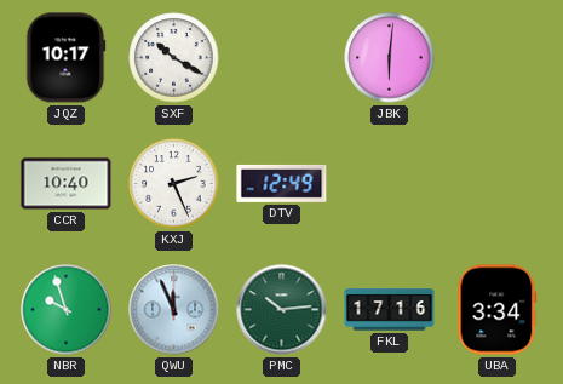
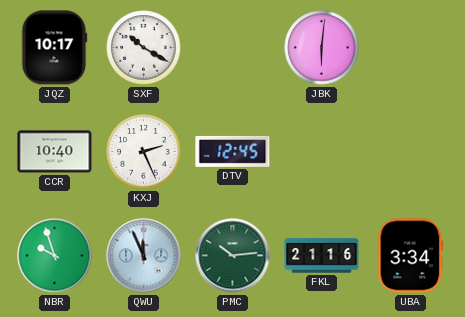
DTV: 12:49 -> 12:45 (233, 151)
FKL: 17:16 -> 21:16 (322, 256)
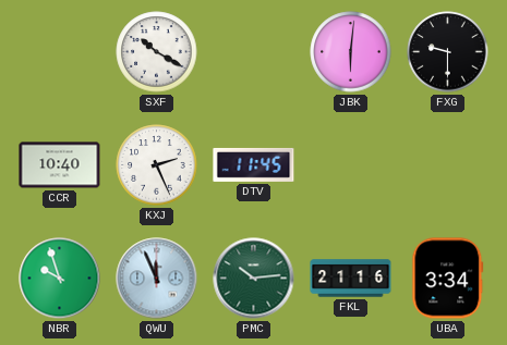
JQZ: 10:17 -> none (55, 48)
FXG: none -> 9:30 (448, 52)
DTV: 12:45 -> 11:45 (254, 164)
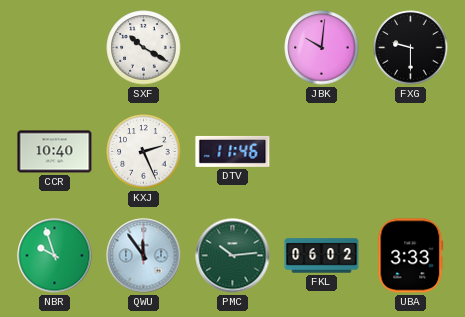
JBK: 6:01 -> 10:01 (322, 48)
DTV: 11:45 -> 11:46 (233, 151)
QWU: 11:56 -> 11:54 (144, 256)
FKL: 21:16 -> 06:02 (322, 256)
UBA: 3:34 -> 3:33 (411, 256)
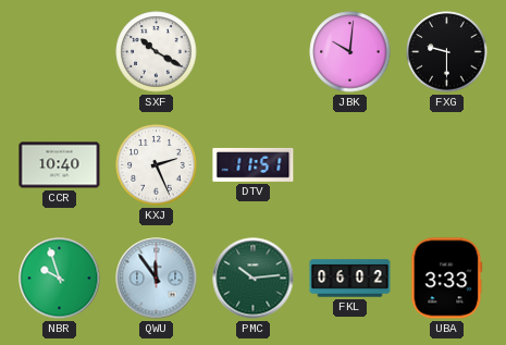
DTV: 11:46 -> 11:51 (254, 164)
